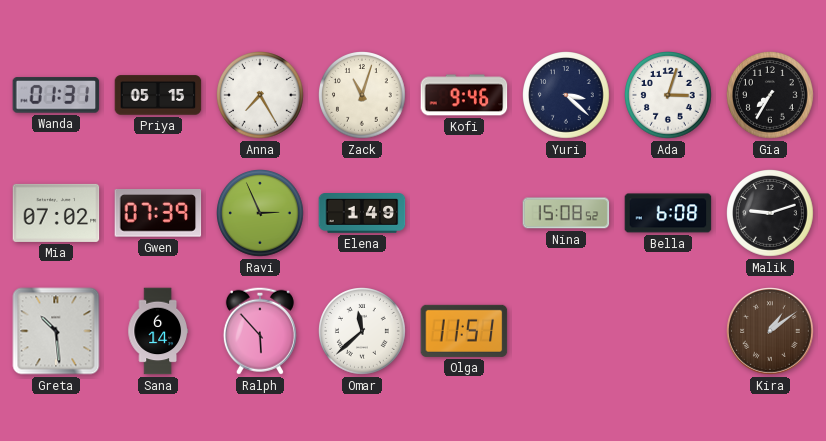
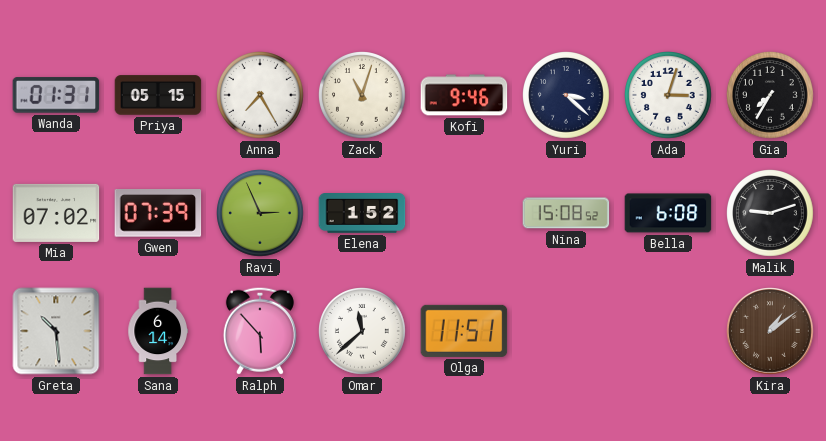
Elena: 1:49 -> 1:52 (362, 214)
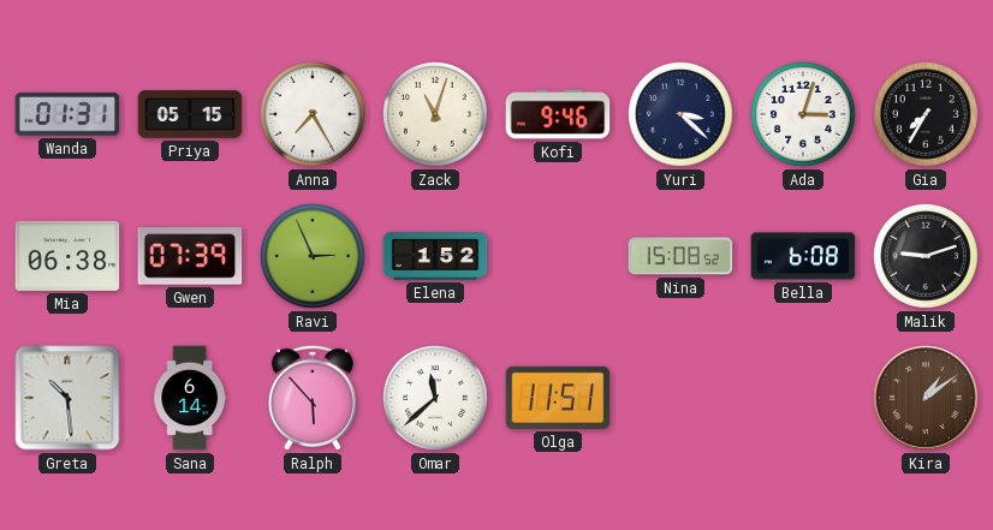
Mia: 07:02 -> 06:38 (67, 256)
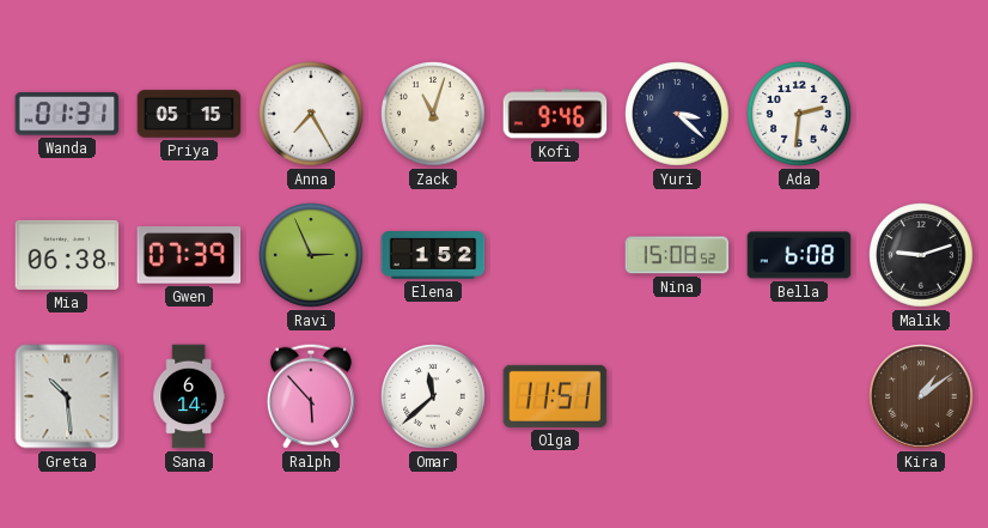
Ada: 3:03 -> 2:31 (800, 115)
Gia: 7:35 -> none (927, 115)
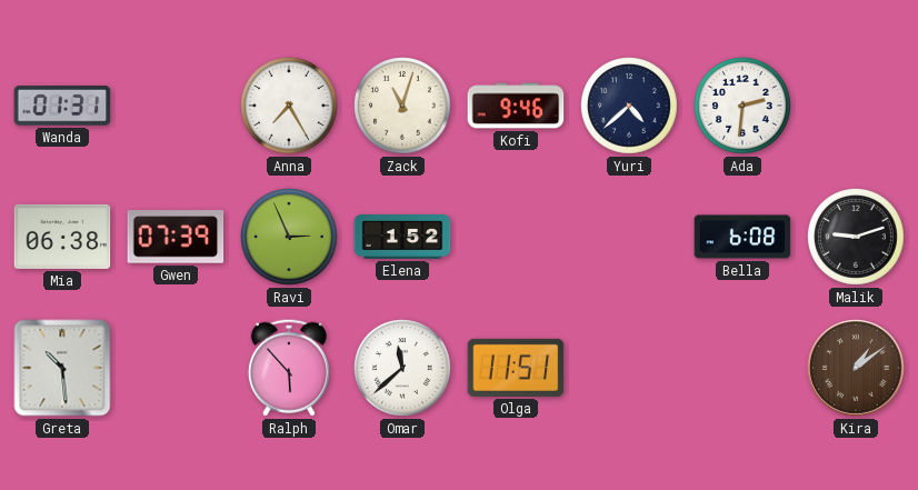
Priya: 05:15 -> none (189, 114)
Yuri: 3:22 -> 4:38 (630, 107)
Nina: 15:08 -> none (677, 255)
Sana: 6:14 -> none (189, 396)
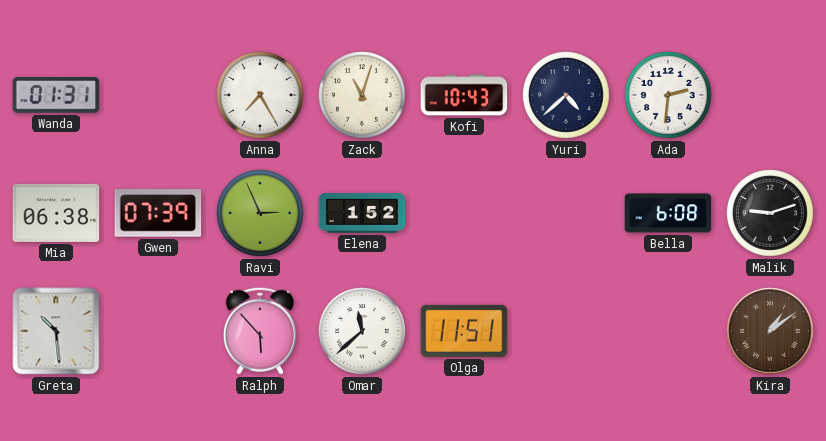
Kofi: 9:46 -> 10:43 (464, 95)
